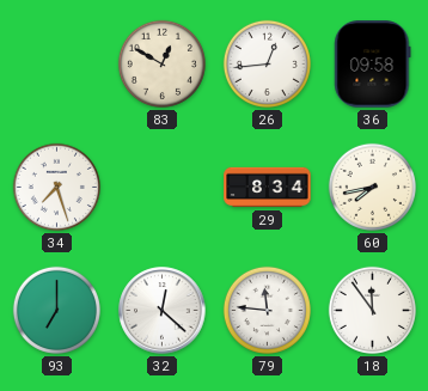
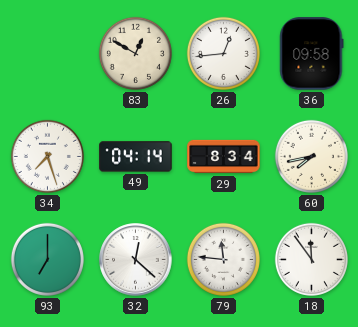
49: none -> 04:14 (136, 157)
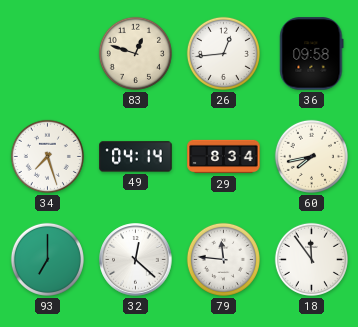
83: 12:50 -> 12:48 (135, 53)
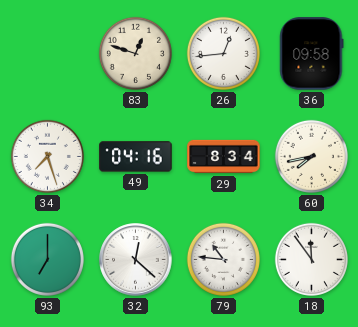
49: 04:14 -> 04:16 (136, 157)
79: 11:46 -> 10:46 (223, 259)
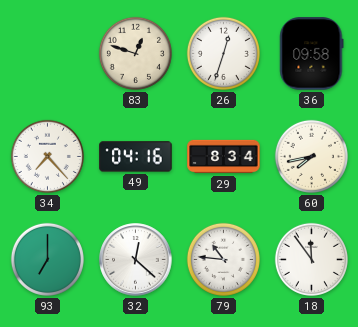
26: 12:44 -> 12:33 (223, 53)
34: 7:27 -> 7:23 (47, 156)
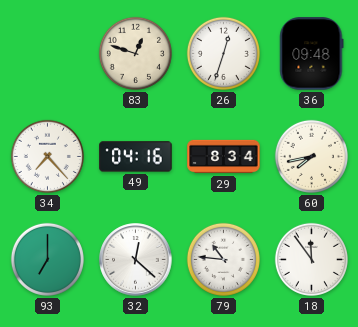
36: 09:58 -> 09:48 (312, 54)
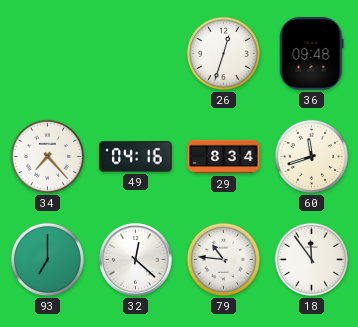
83: 12:48 -> none (135, 53)
60: 7:43 -> 11:42 (311, 156)
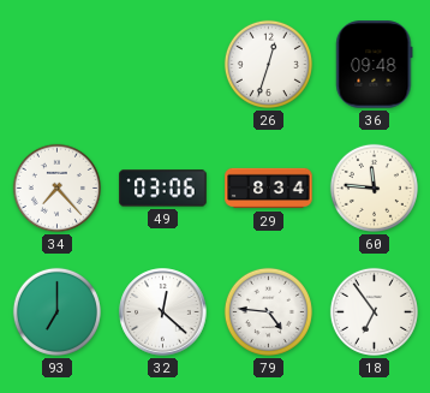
49: 04:16 -> 03:06 (163, 189)
60: 11:42 -> 11:46 (374, 187)
79: 10:46 -> 4:46 (268, 311)
18: 11:54 -> 6:54 (374, 311)
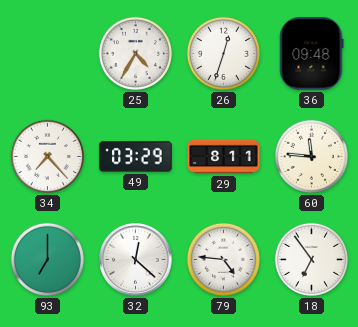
25: none -> 4:35 (135, 53)
49: 03:06 -> 03:29 (136, 157)
29: 8:34 -> 8:11 (224, 157)
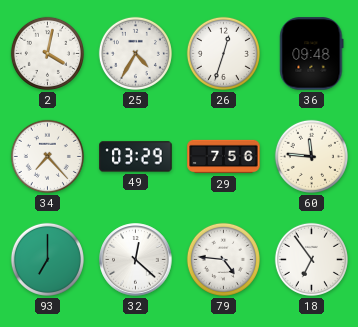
2: none -> 4:02 (47, 53)
29: 8:11 -> 7:56 (224, 157)
